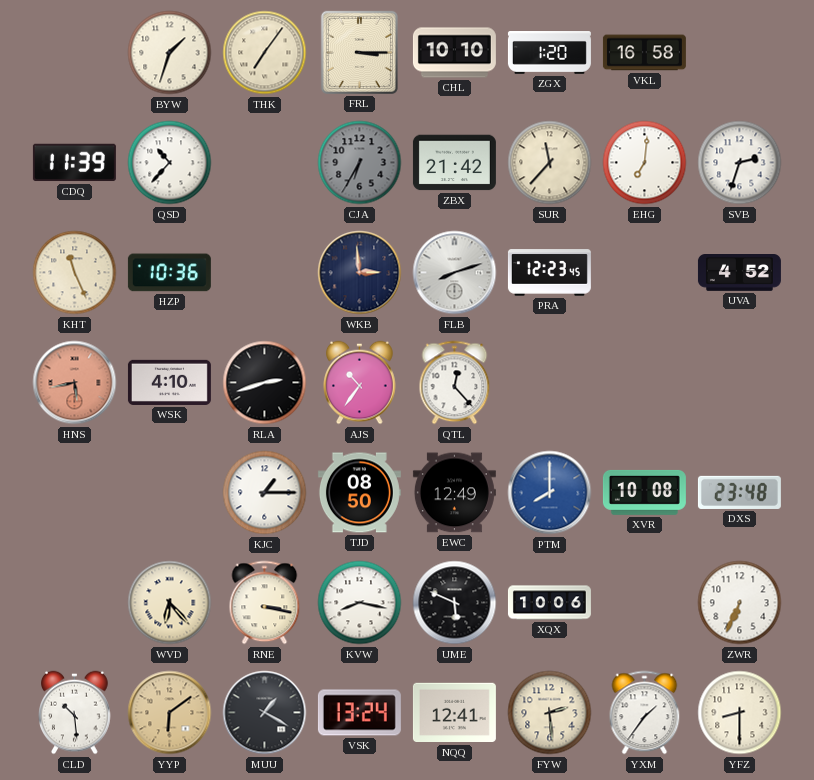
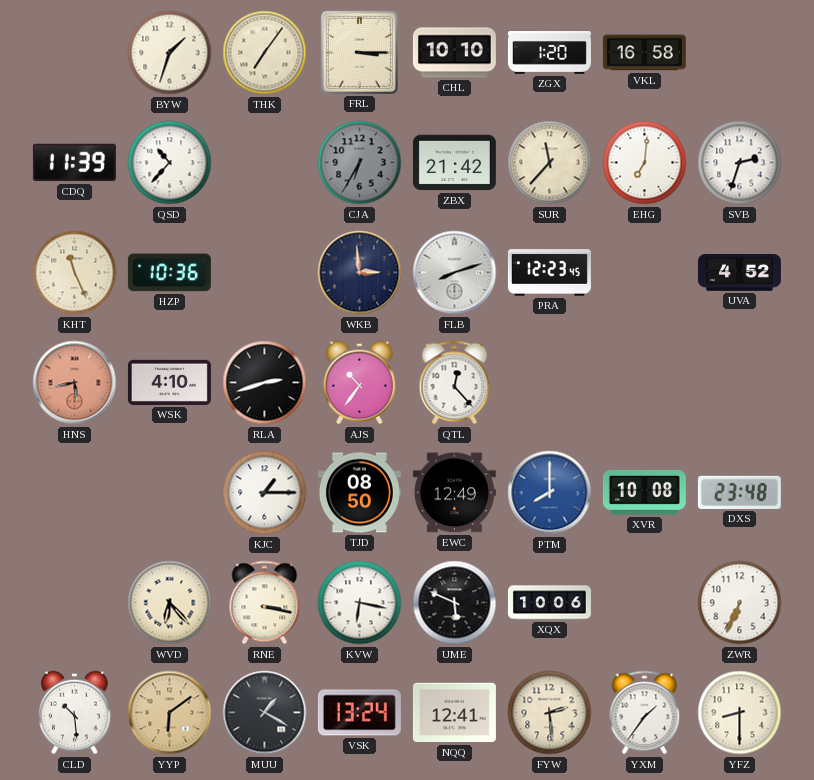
KVW: 8:17 -> 6:17 (360, 603)
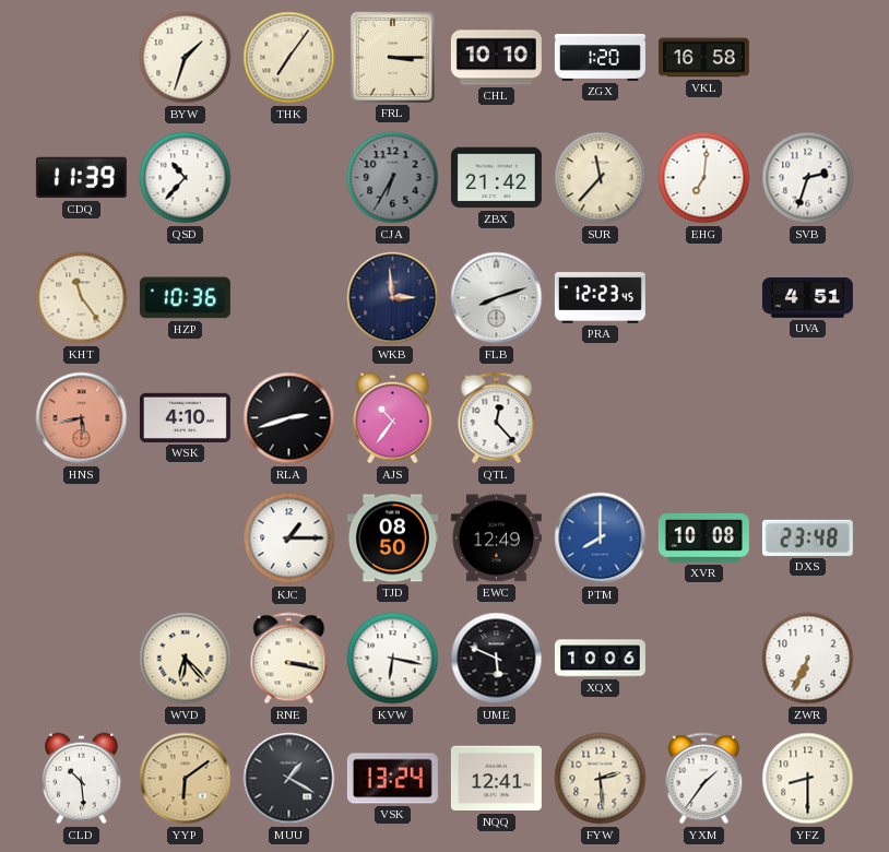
KHT: 11:26 -> 11:24 (82, 298)
UVA: 4:52 -> 4:51 (807, 298)
